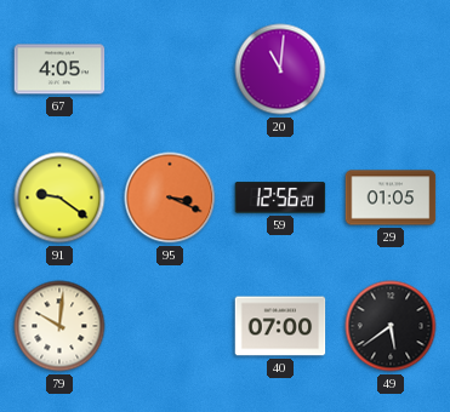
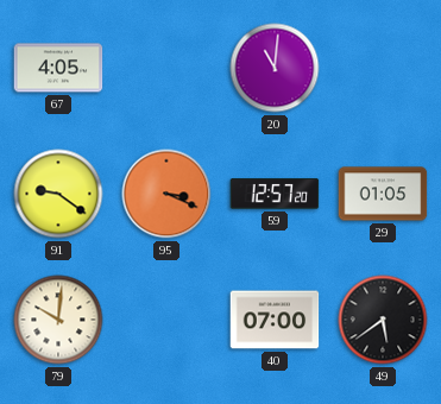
59: 12:56 -> 12:57 (275, 194)
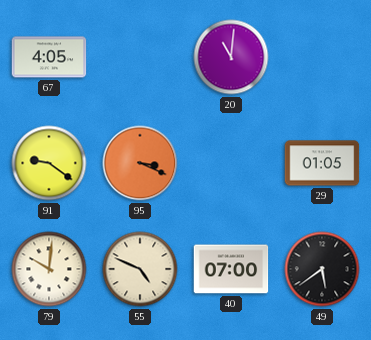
59: 12:57 -> none (275, 194)
55: none -> 4:49 (140, 269)
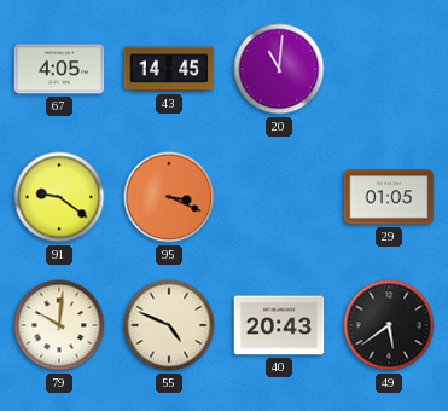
43: none -> 14:45 (169, 69)
40: 07:00 -> 20:43 (279, 325)
